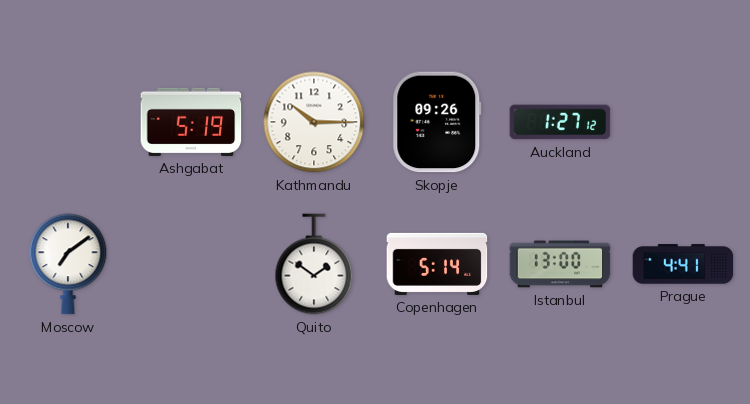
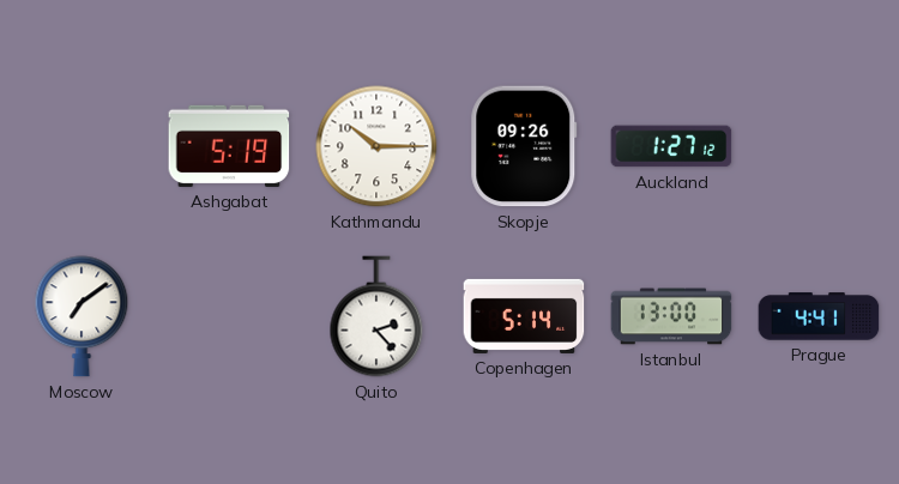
Quito: 1:51 -> 2:23 (376, 316)
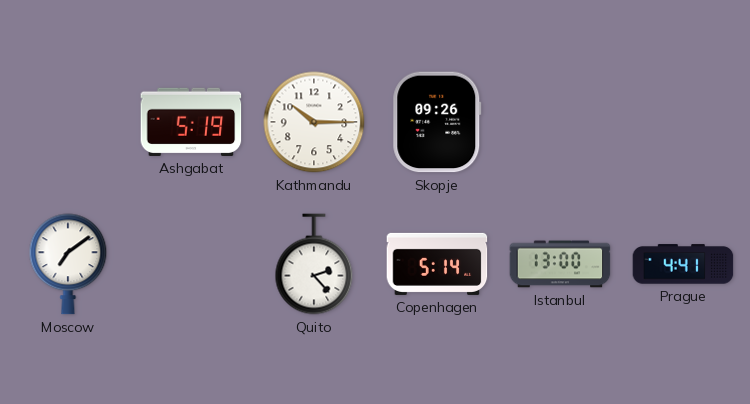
Auckland: 1:27 -> none (671, 146)
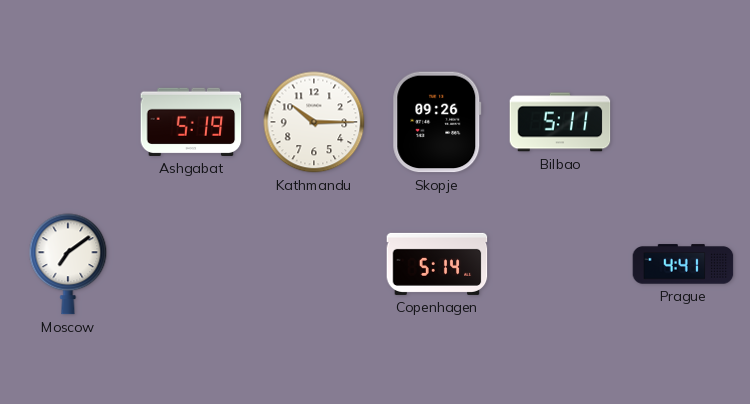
Bilbao: none -> 5:11 (560, 122)
Quito: 2:23 -> none (314, 264)
Istanbul: 13:00 -> none (560, 264)
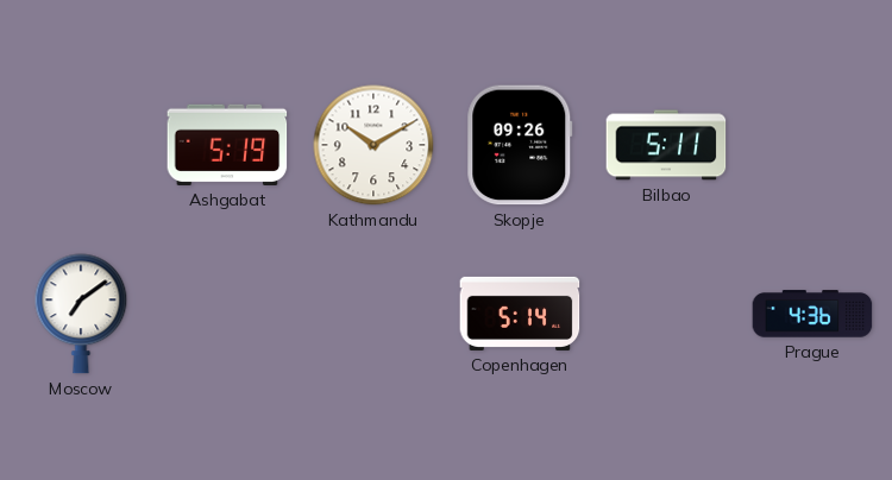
Kathmandu: 10:15 -> 10:10 (373, 145)
Prague: 4:41 -> 4:36 (812, 314)
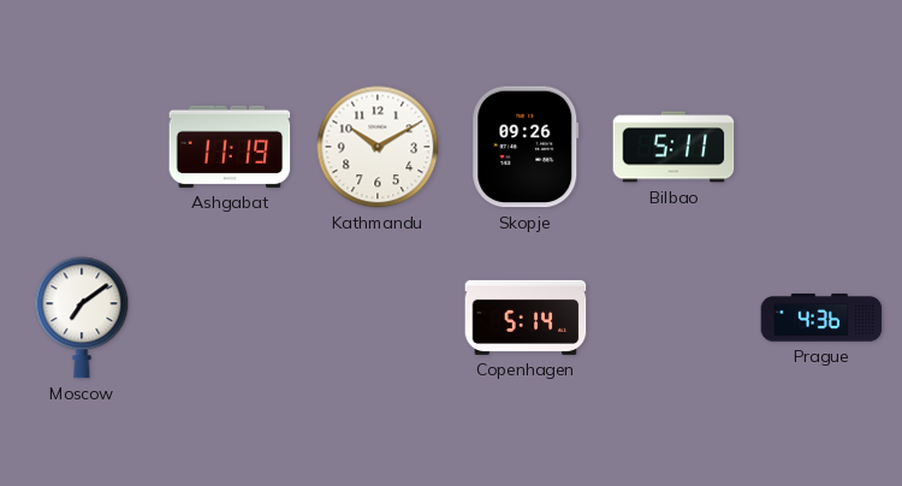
Ashgabat: 5:19 -> 11:19 (230, 147)
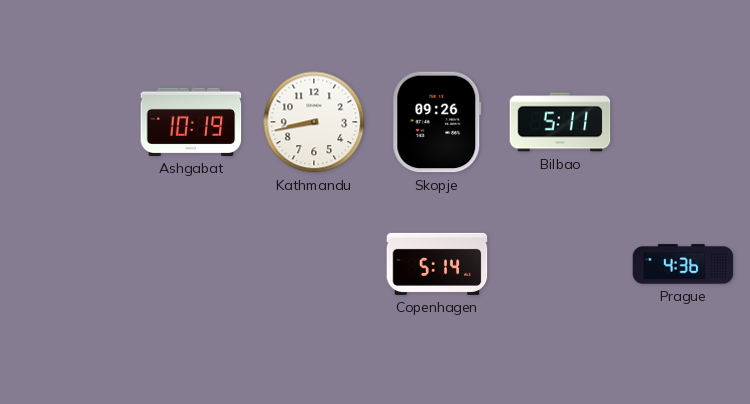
Ashgabat: 11:19 -> 10:19 (191, 122)
Kathmandu: 10:10 -> 8:43 (314, 122)
Moscow: 7:09 -> none (82, 318)
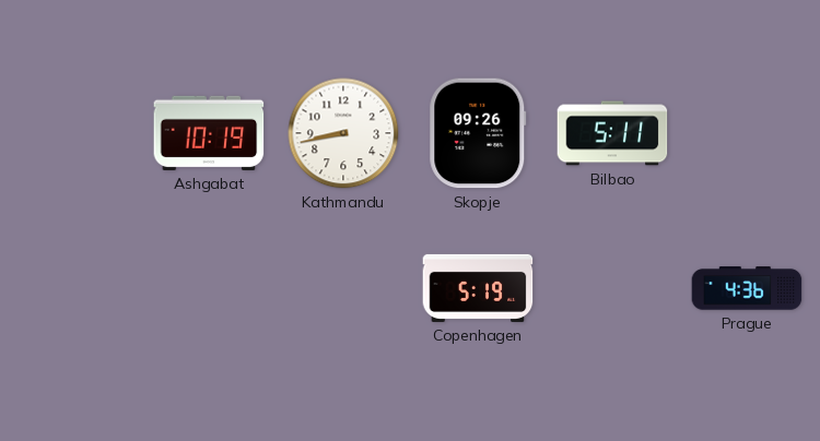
Copenhagen: 5:14 -> 5:19 (478, 288)
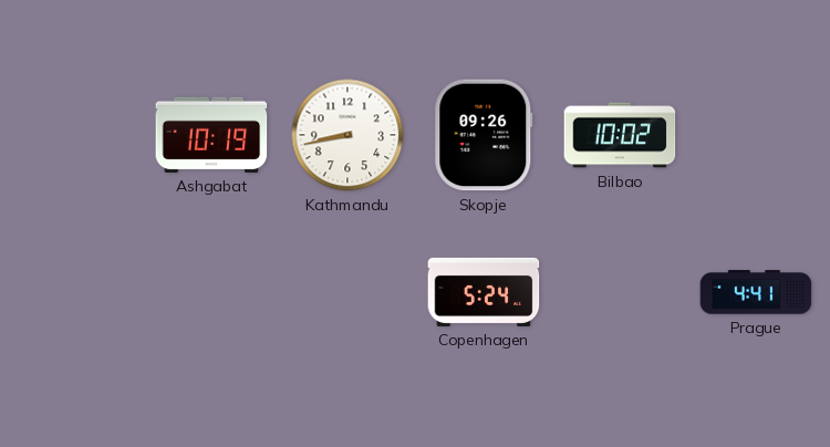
Bilbao: 5:11 -> 10:02 (620, 135)
Copenhagen: 5:19 -> 5:24 (484, 292)
Prague: 4:36 -> 4:41 (756, 292)
